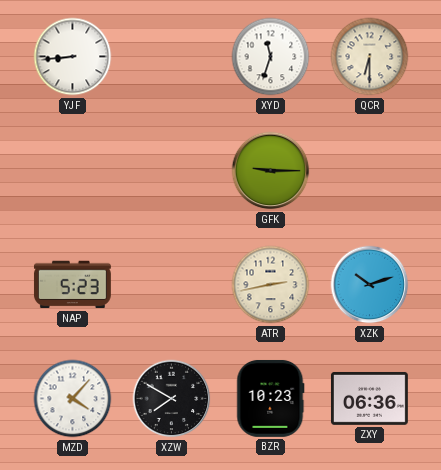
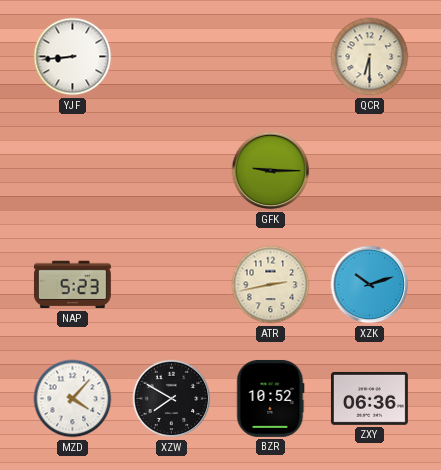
XYD: 11:33 -> none (271, 57)
BZR: 10:23 -> 10:52 (271, 398)
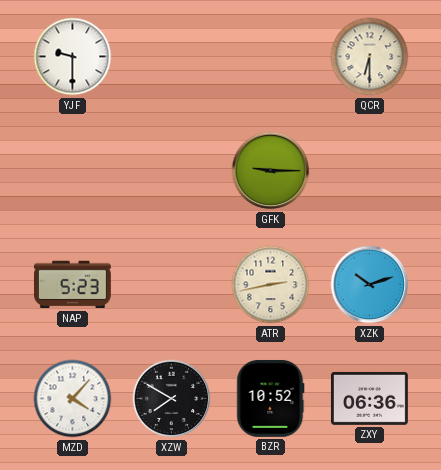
YJF: 8:44 -> 9:30 (73, 57)
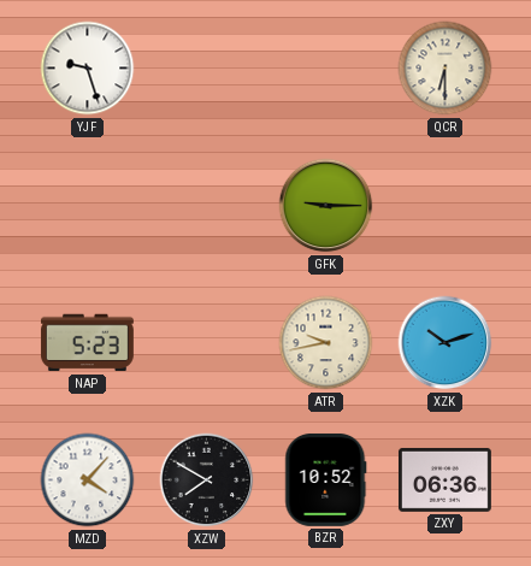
YJF: 9:30 -> 9:27 (88, 69)
ATR: 2:43 -> 9:43 (326, 343)
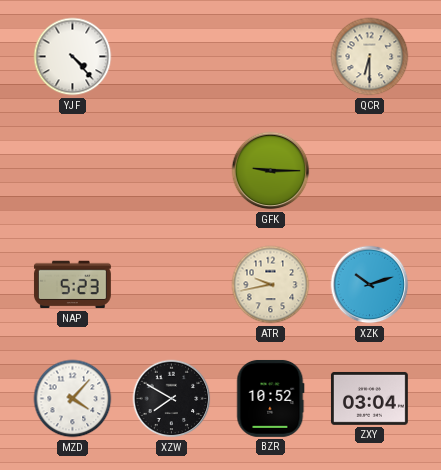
YJF: 9:27 -> 4:23 (73, 57)
ZXY: 06:36 -> 03:04 (369, 398)
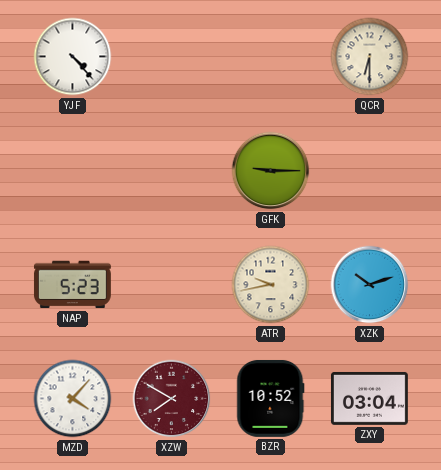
XZW dial: black -> burgundy (172, 399)
